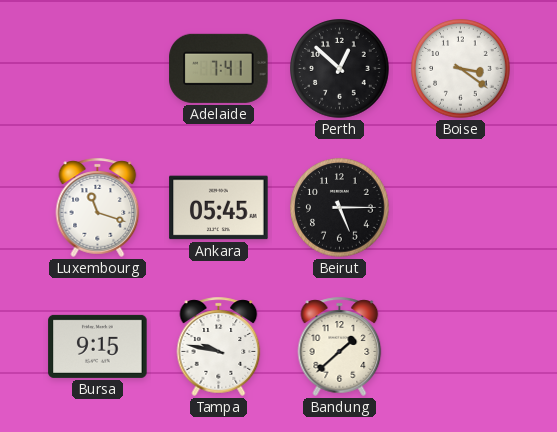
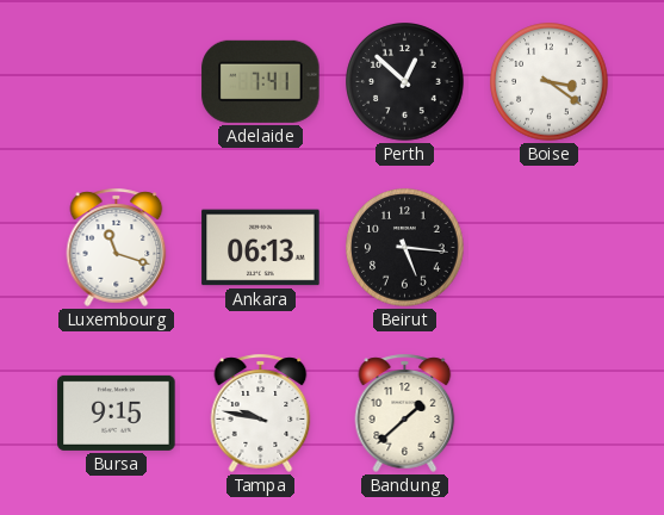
Ankara: 05:45 -> 06:13 (261, 248)
Beirut: 5:15 -> 5:16 (405, 248)
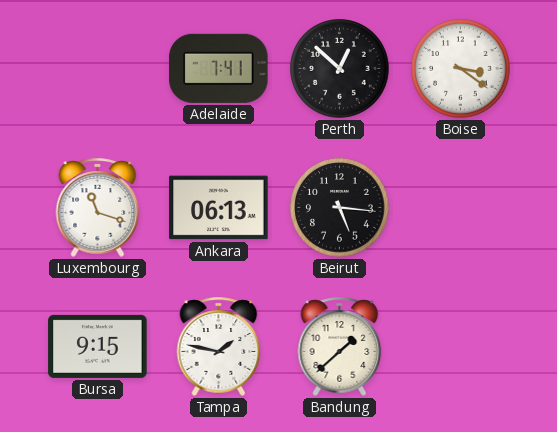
Tampa: 9:47 -> 1:47 (219, 346)
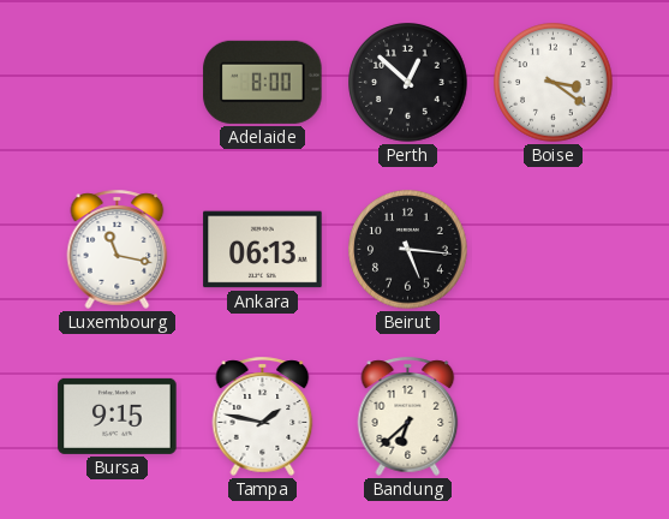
Adelaide: 7:41 -> 8:00 (263, 82)
Luxembourg: 11:18 -> 11:17 (118, 249)
Bandung: 1:38 -> 6:38 (408, 416)
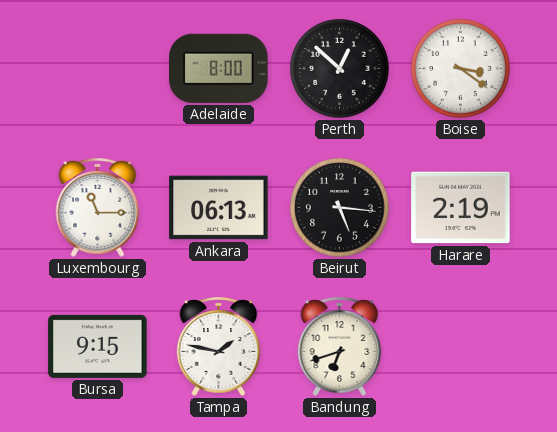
Luxembourg: 11:17 -> 11:15 (98, 207)
Harare: none -> 2:19 (461, 208)
Bandung: 6:38 -> 6:42 (340, 346)
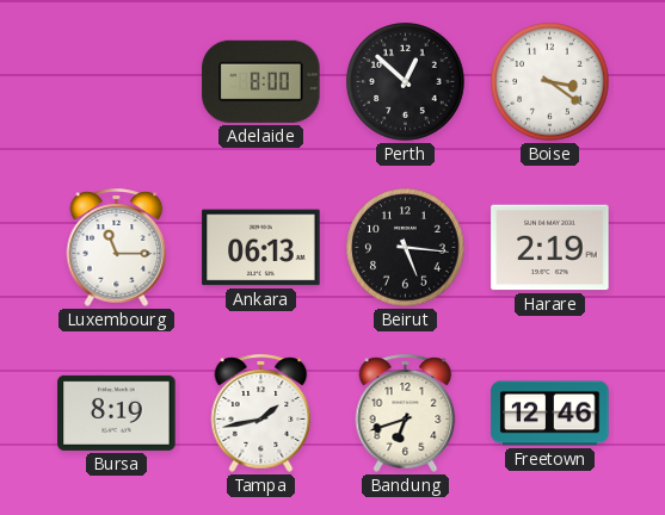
Bursa: 9:15 -> 8:19 (117, 412)
Tampa: 1:47 -> 1:43 (261, 412)
Freetown: none -> 12:46 (550, 414)
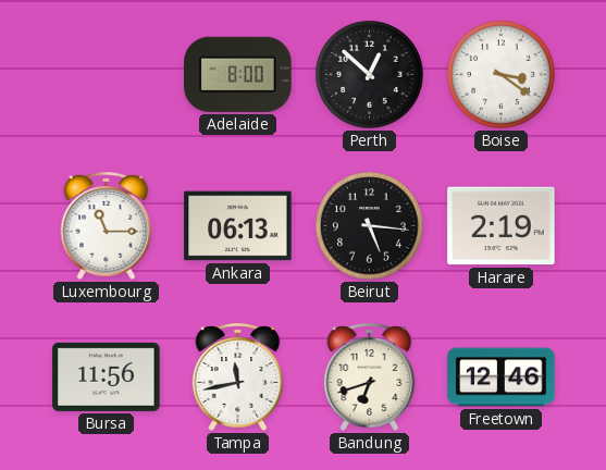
Bursa: 8:19 -> 11:56 (107, 376)
Tampa: 1:43 -> 11:43 (238, 376)
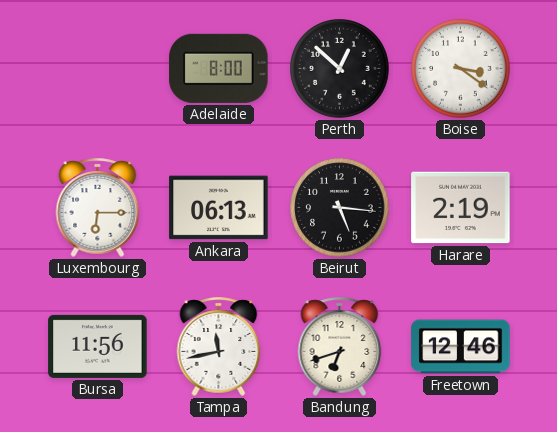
Luxembourg: 11:15 -> 6:15 (98, 207)
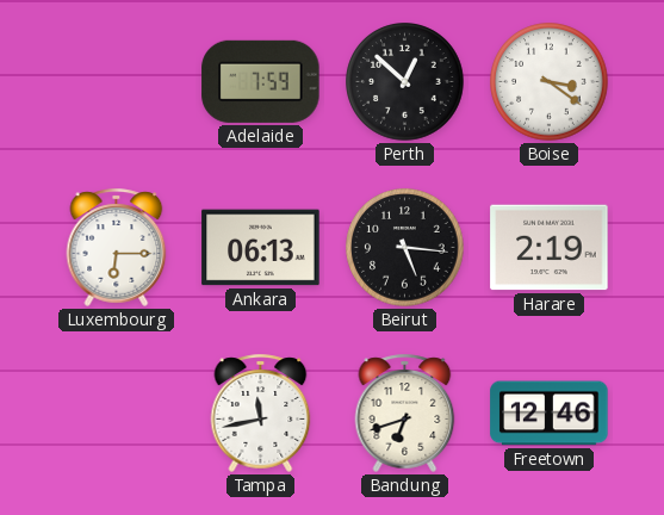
Adelaide: 8:00 -> 7:59 (261, 81)
Bursa: 11:56 -> none (98, 346)
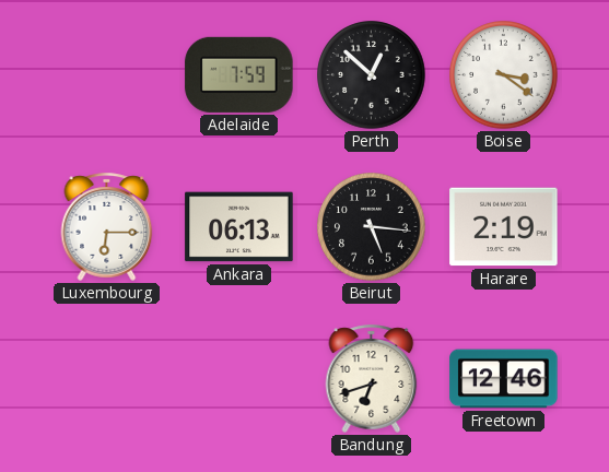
Tampa: 11:43 -> none (261, 412)
